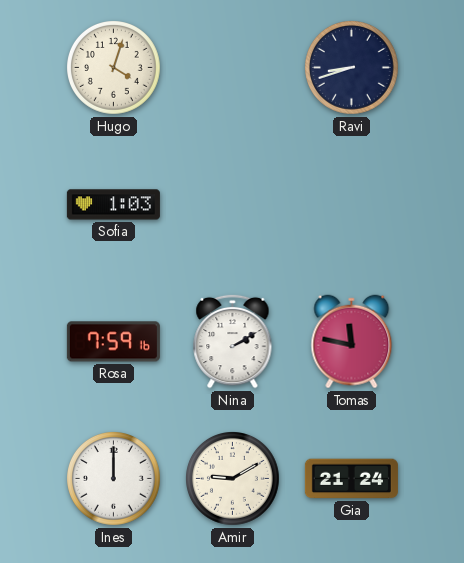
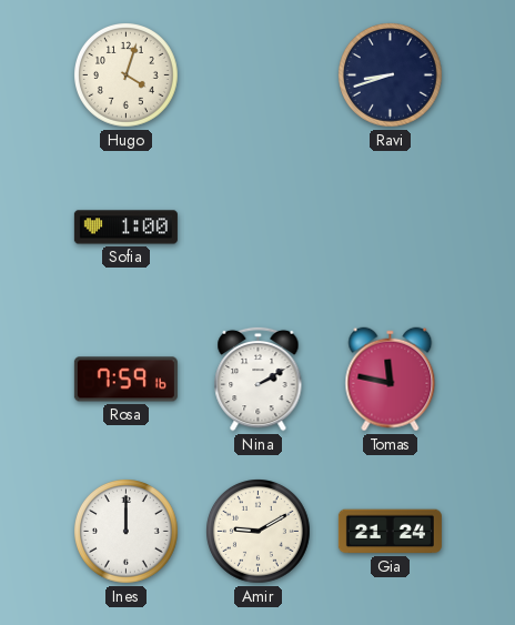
Sofia: 1:03 -> 1:00 (125, 228)
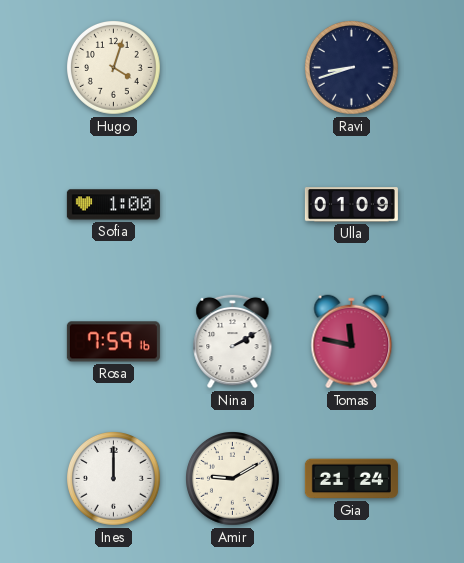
Ulla: none -> 01:09 (351, 205)
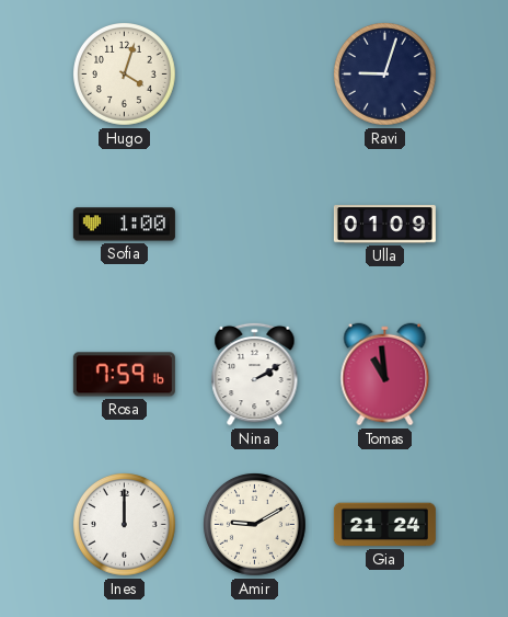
Ravi: 8:42 -> 9:03 (385, 75)
Tomas: 11:47 -> 10:59 (385, 375)
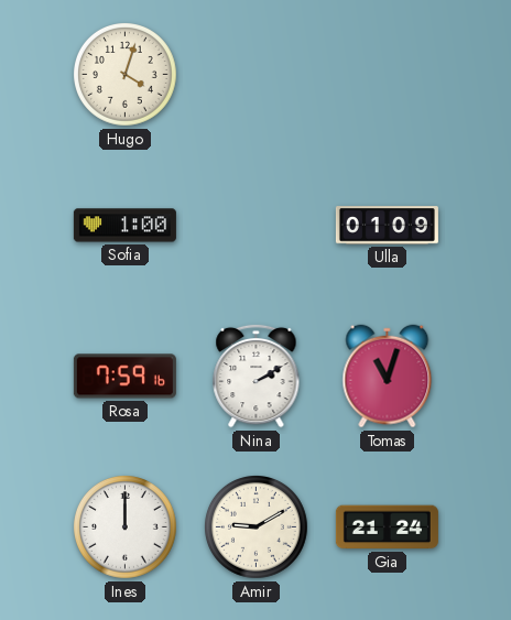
Ravi: 9:03 -> none (385, 75)
Tomas: 10:59 -> 11:03 (388, 377)
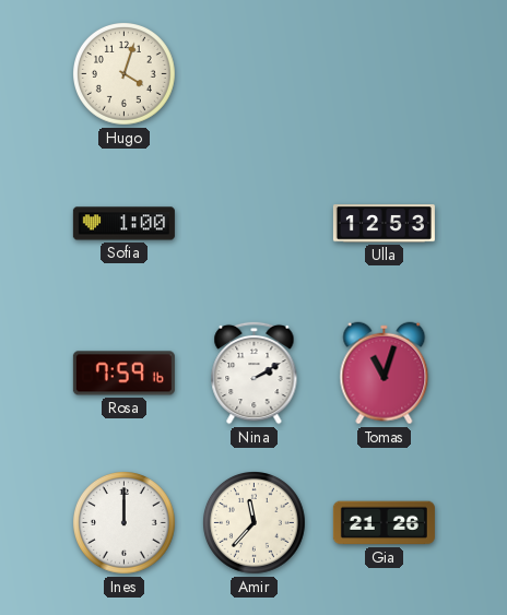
Ulla: 01:09 -> 12:53 (384, 224)
Amir: 9:10 -> 11:37 (255, 523)
Gia: 21:24 -> 21:26 (384, 523)
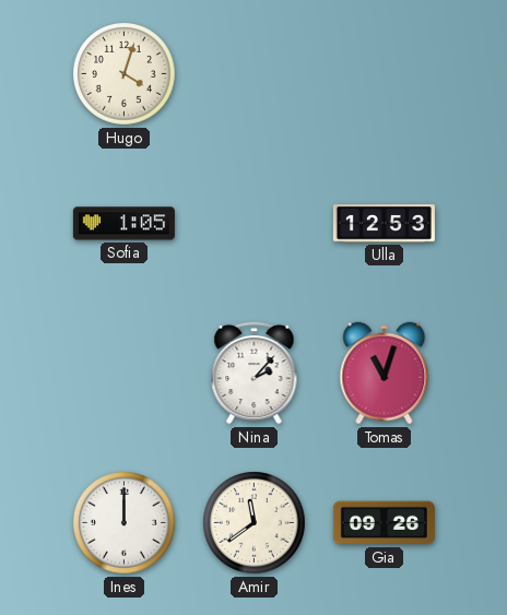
Sofia: 1:00 -> 1:05 (123, 224)
Rosa: 7:59 -> none (123, 374)
Nina: 2:10 -> 2:07 (255, 372)
Amir: 11:37 -> 11:39 (255, 523)
Gia: 21:26 -> 09:26 (384, 523)
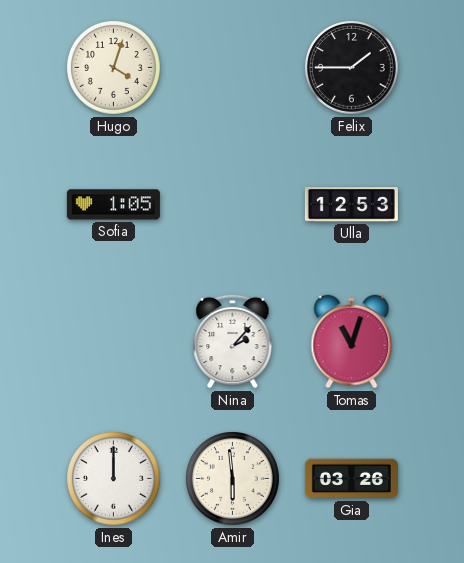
Felix: none -> 1:45 (352, 68)
Amir: 11:39 -> 5:59 (233, 479)
Gia: 09:26 -> 03:26 (351, 479)
